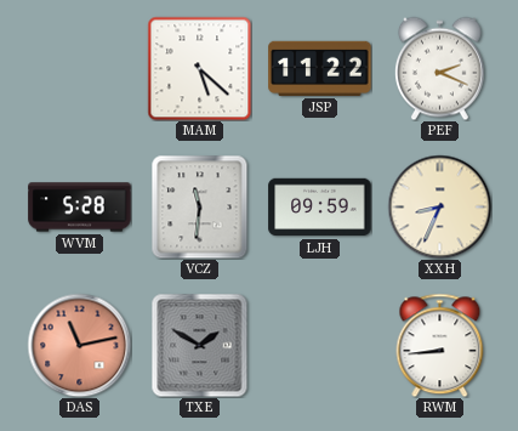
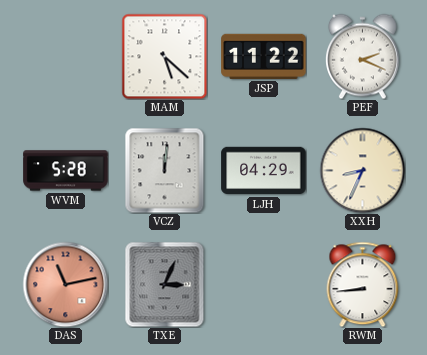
VCZ: 11:31 -> 12:01 (165, 170)
LJH: 09:59 -> 04:29 (264, 171)
TXE: 1:50 -> 3:04 (165, 284)
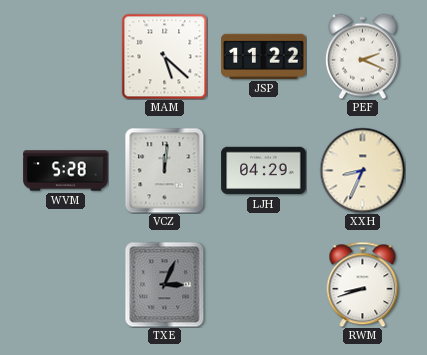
DAS: 11:13 -> none (65, 284)
RWM: 8:44 -> 8:42 (363, 284)
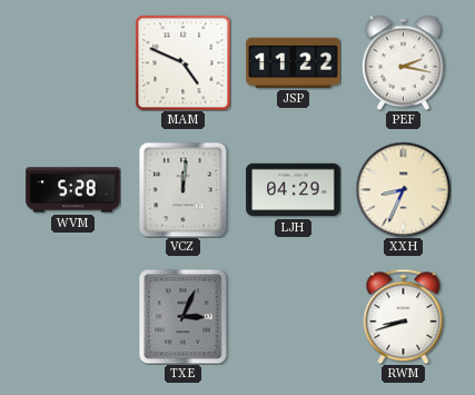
MAM: 5:22 -> 4:49 (182, 62)
PEF: 2:19 -> 2:17 (403, 62)
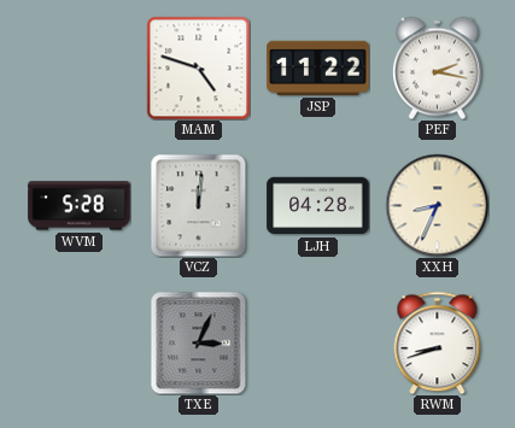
MAM: 4:49 -> 4:48 (198, 68)
LJH: 04:29 -> 04:28 (318, 206)
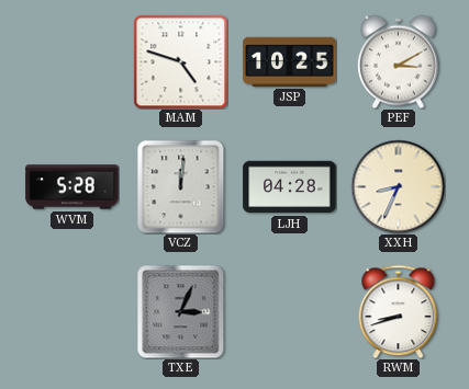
JSP: 11:22 -> 10:25 (290, 61)
PEF: 2:17 -> 3:10 (398, 61)
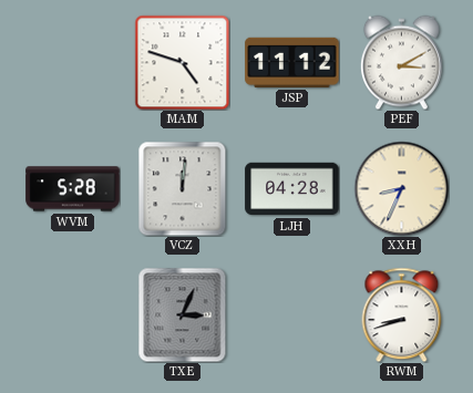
JSP: 10:25 -> 11:12 (292, 62)
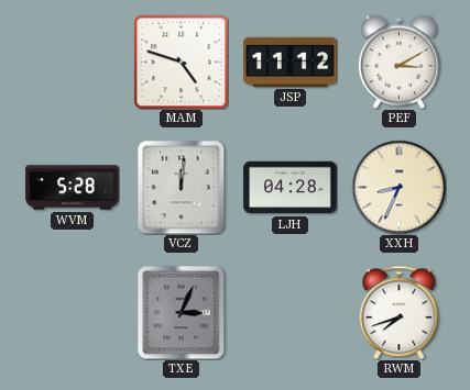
RWM: 8:42 -> 7:42 (400, 312)
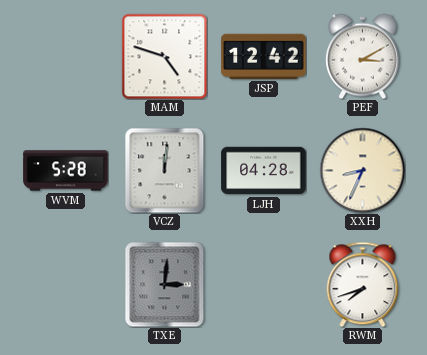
JSP: 11:12 -> 12:42 (264, 56)
TXE: 3:04 -> 3:01 (165, 284)
